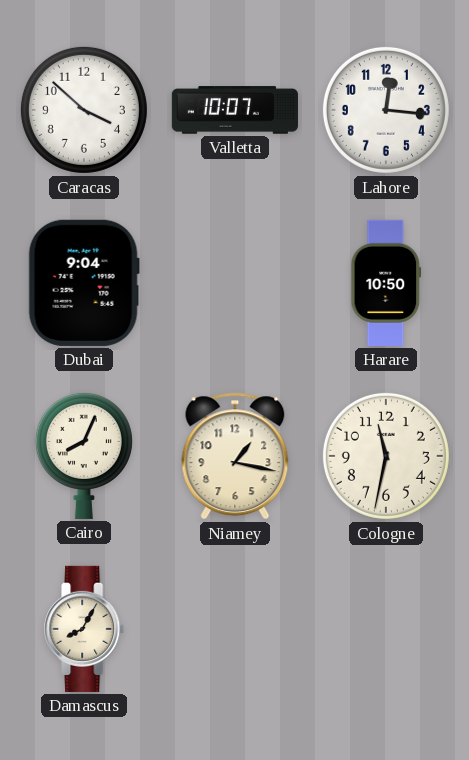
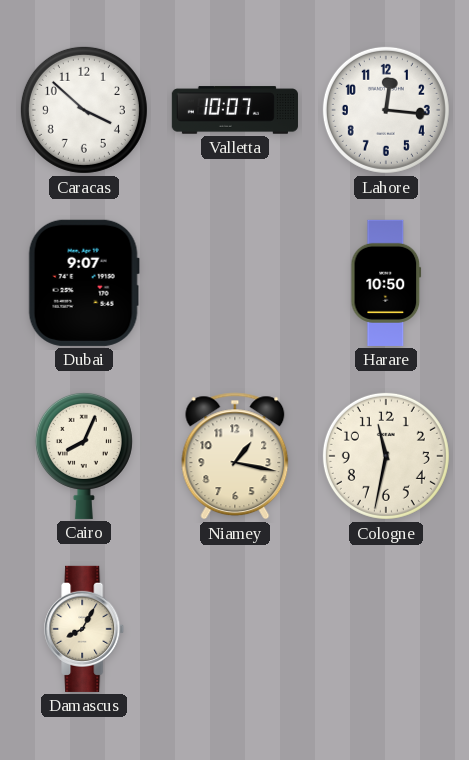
Dubai: 9:04 -> 9:07 (84, 283)
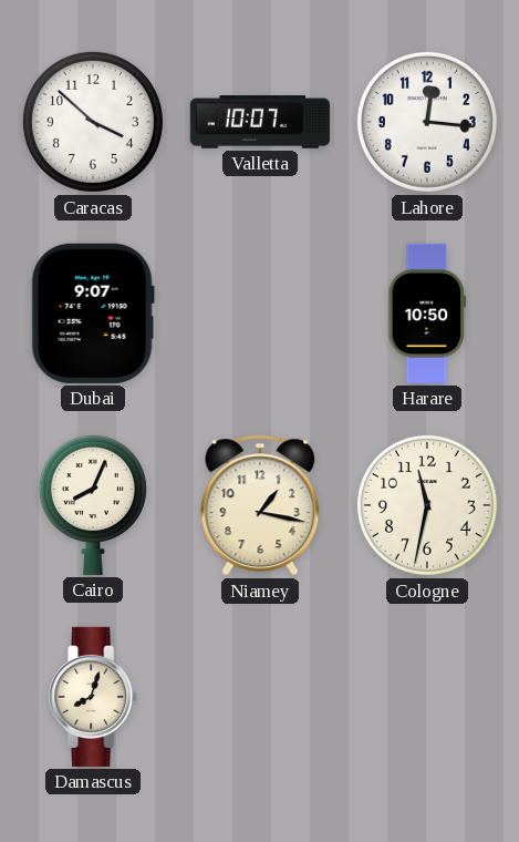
Damascus: 8:05 -> 8:03 (94, 697)
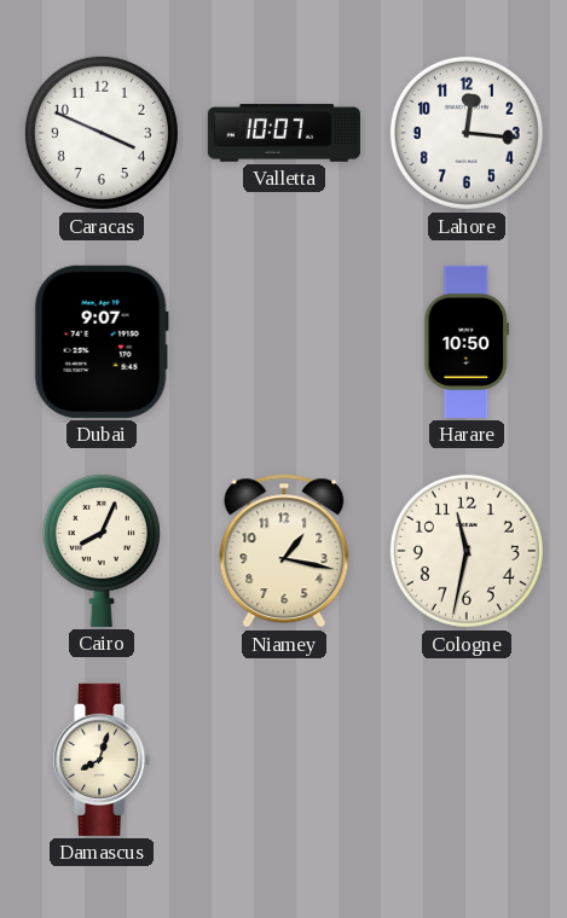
Caracas: 3:52 -> 3:49 (102, 133)
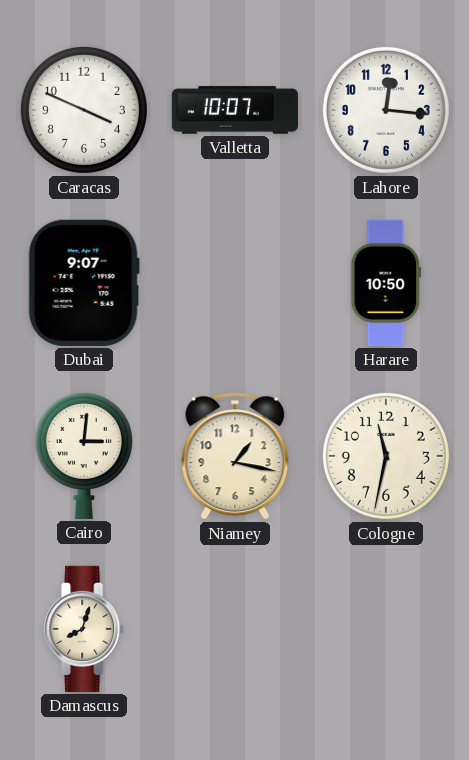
Cairo: 8:04 -> 3:01 (84, 455)
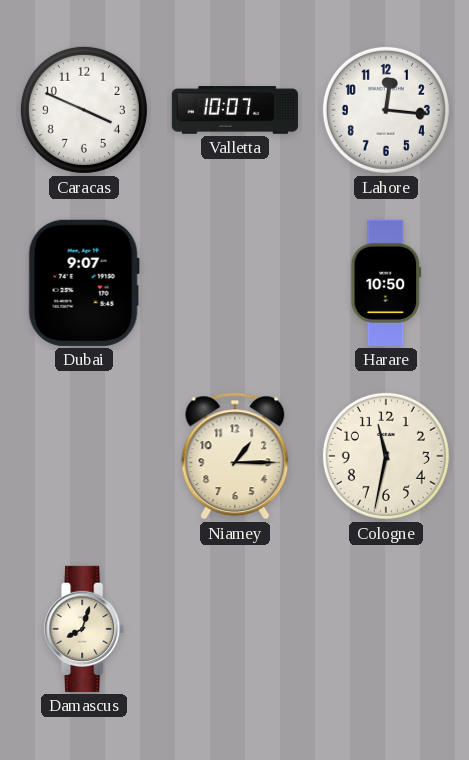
Cairo: 3:01 -> none (84, 455)
Niamey: 1:17 -> 1:15 (235, 456)
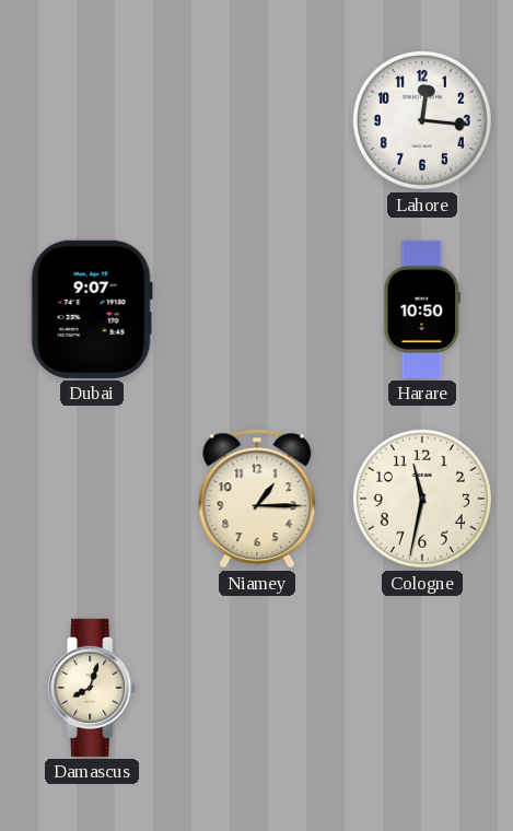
Caracas: 3:49 -> none (84, 110)
Valletta: 10:07 -> none (235, 110)
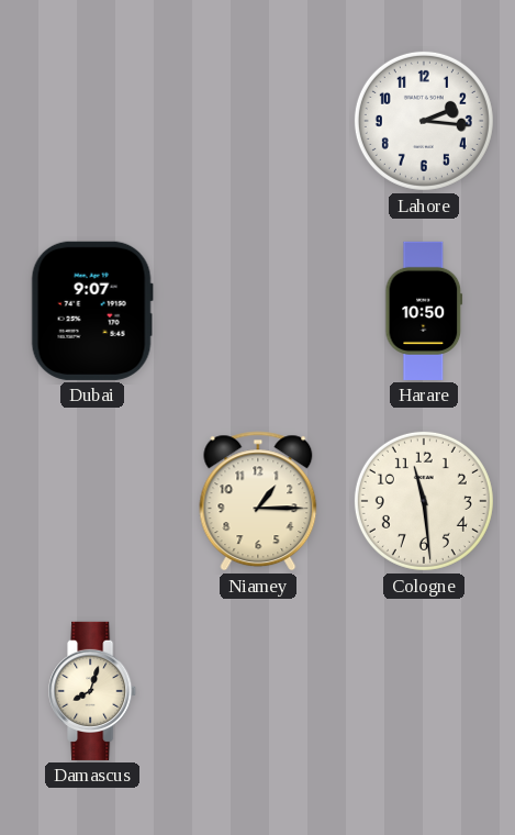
Lahore: 12:16 -> 2:16 (424, 121)
Cologne: 11:32 -> 11:29 (424, 501)
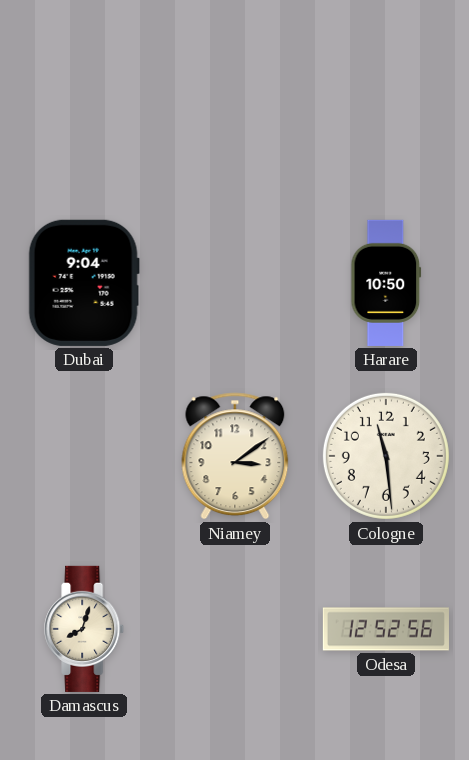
Lahore: 2:16 -> none (424, 121)
Dubai: 9:07 -> 9:04 (84, 283)
Niamey: 1:15 -> 3:09 (235, 456)
Odesa: none -> 12:52 (386, 629)
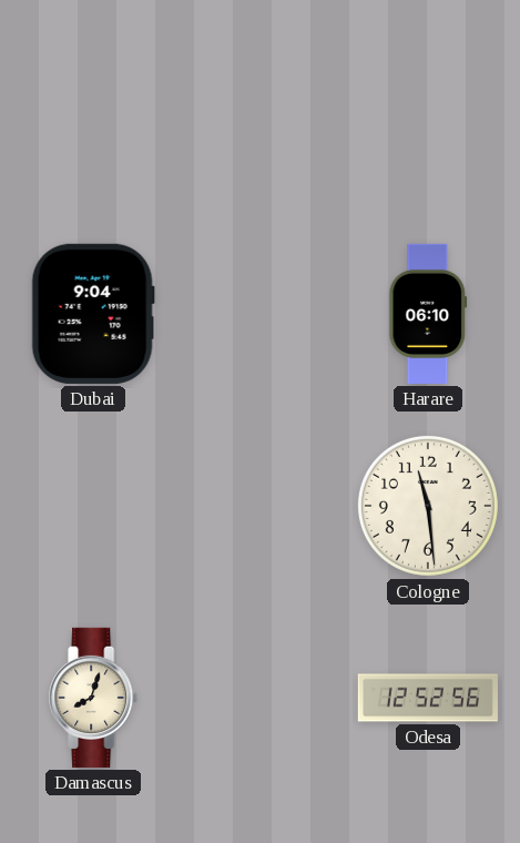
Harare: 10:50 -> 06:10 (428, 314)
Niamey: 3:09 -> none (235, 456)
